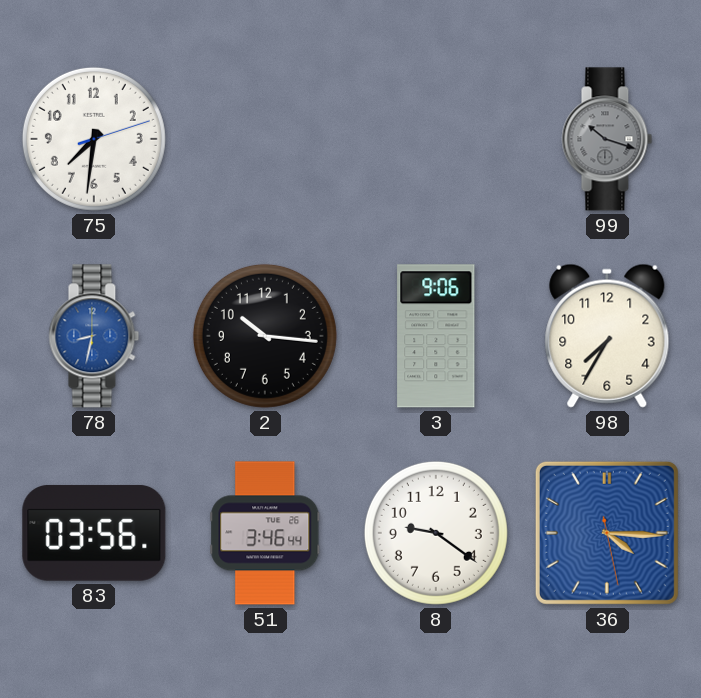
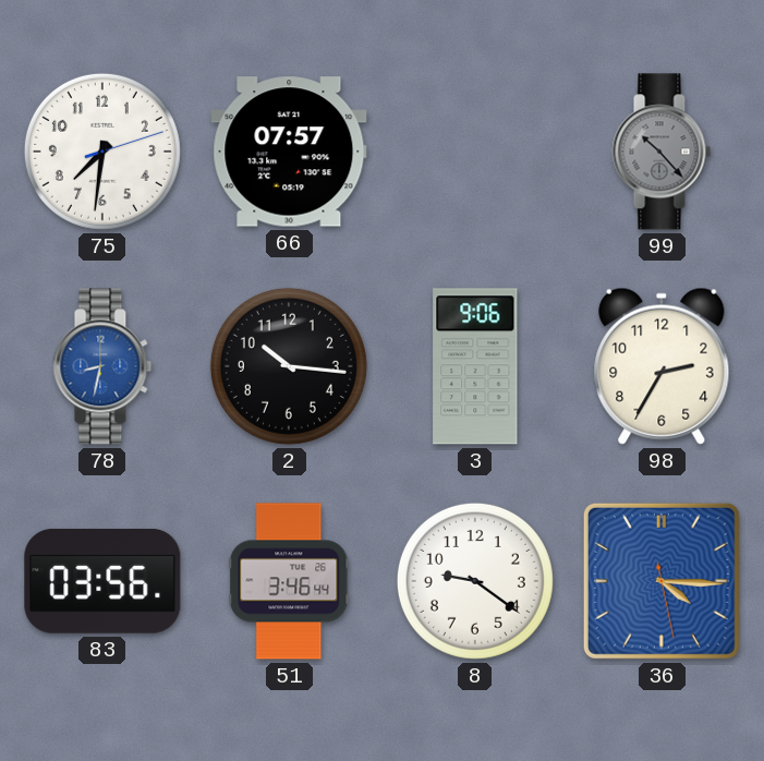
66: none -> 07:57 (289, 152)
99: 10:18 -> 10:23 (662, 152)
98: 7:35 -> 2:35 (662, 366)
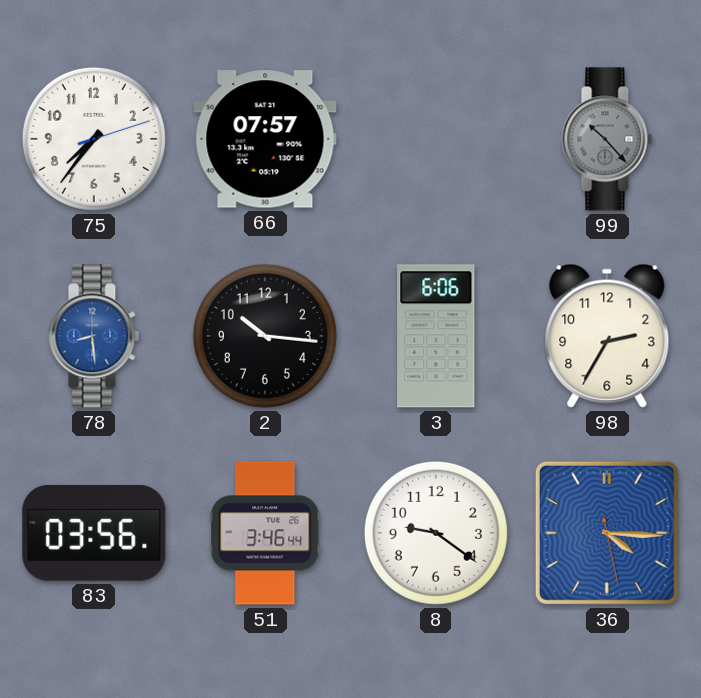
75: 7:31 -> 7:36 (94, 139)
78: 8:32 -> 8:29 (94, 336)
3: 9:06 -> 6:06 (436, 336)
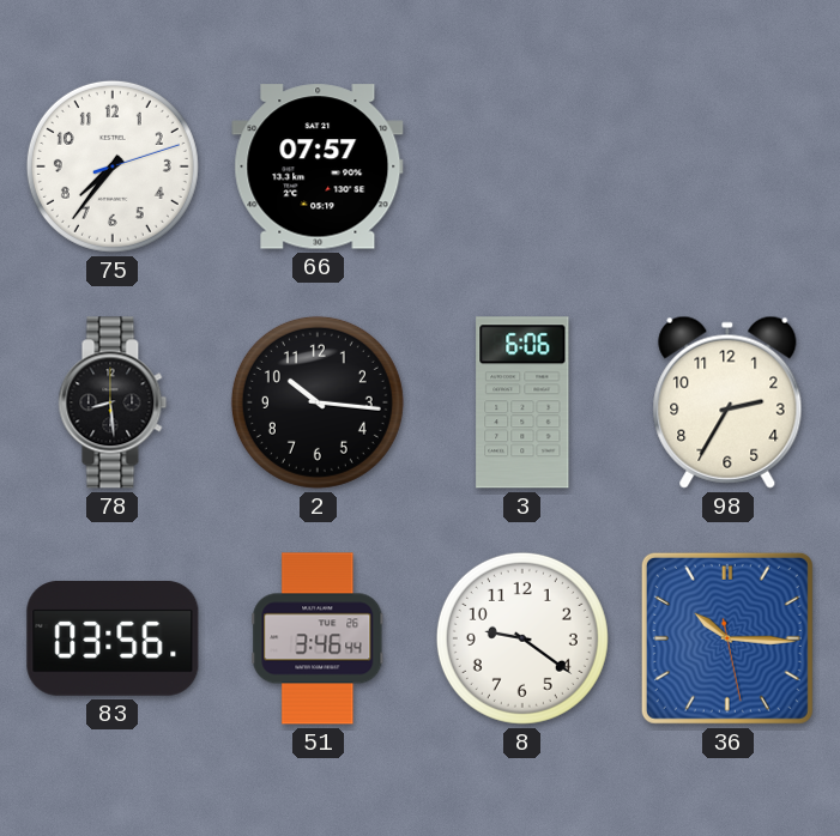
99: 10:23 -> none (607, 139)
78 dial: blue -> black (113, 402)
36: 4:15 -> 10:15 (727, 638)
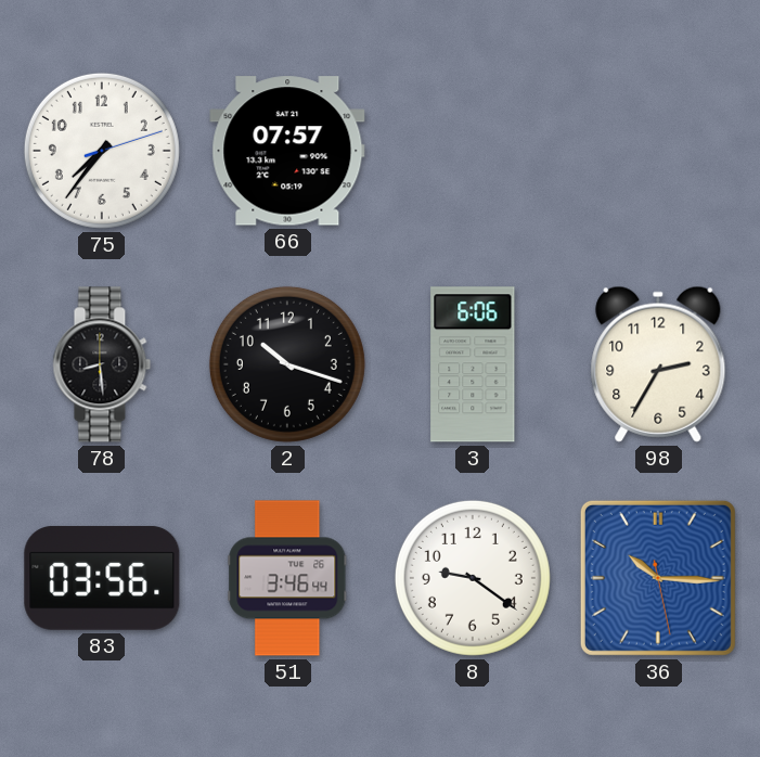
2: 10:16 -> 10:18 (287, 364)
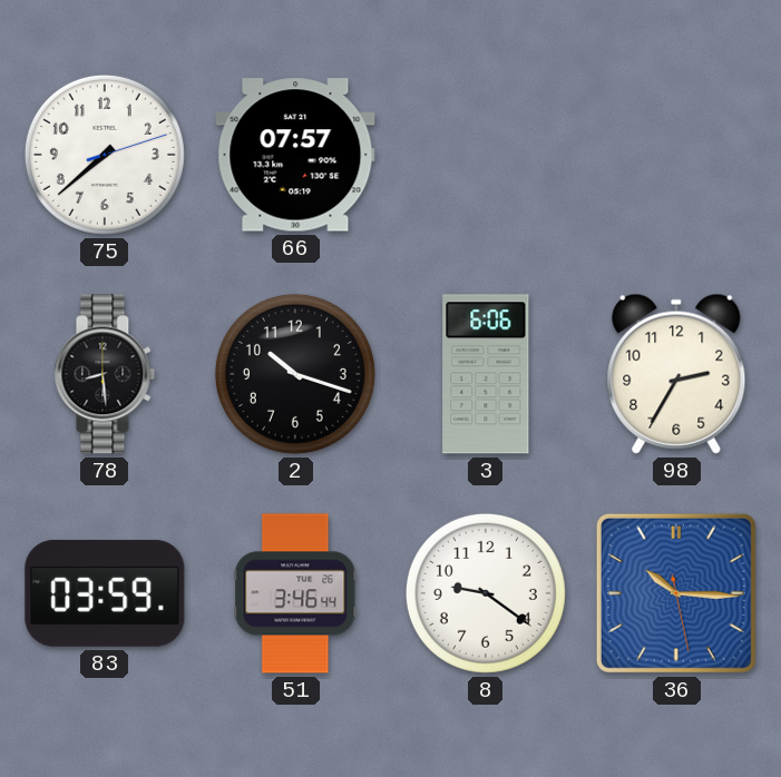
75: 7:36 -> 7:38 (105, 155)
83: 03:56 -> 03:59 (105, 593)
